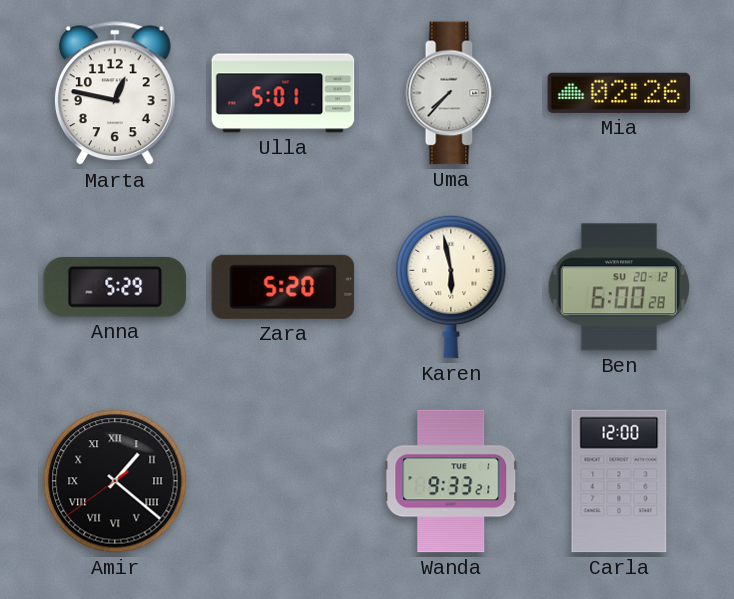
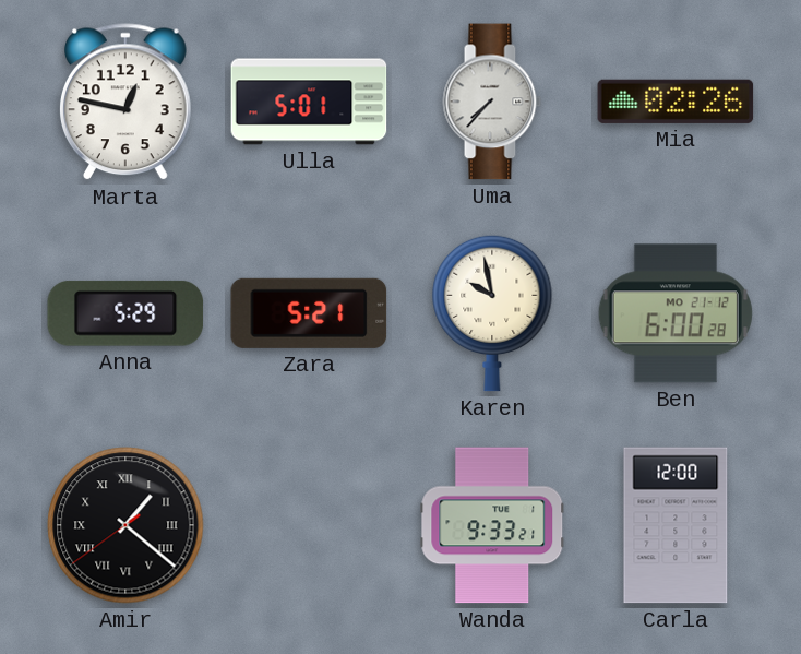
Zara: 5:20 -> 5:21 (309, 313)
Karen: 5:58 -> 9:58 (492, 313)
Ben date: SU 20-12 -> MO 21-12 (676, 313)
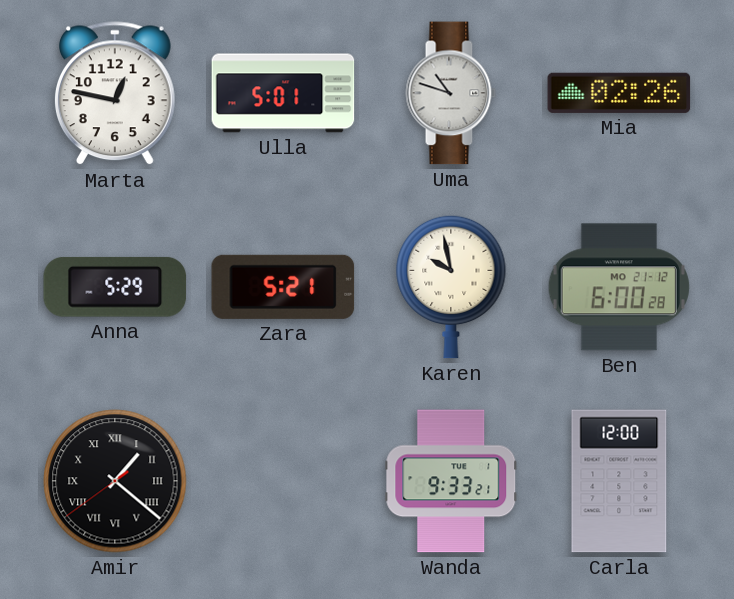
Uma: 7:37 -> 10:48 (451, 93)
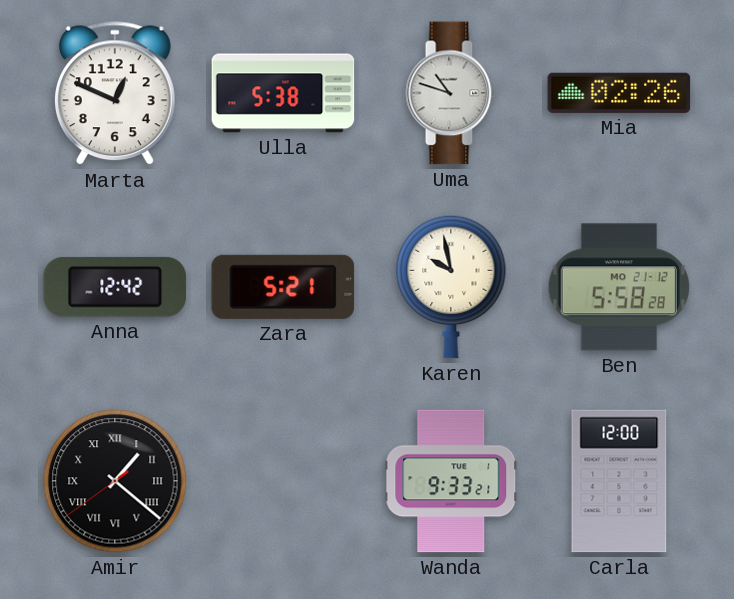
Marta: 12:47 -> 12:49 (115, 94)
Ulla: 5:01 -> 5:38 (283, 93)
Anna: 5:29 -> 12:42 (115, 287)
Ben: 6:00 -> 5:58 (619, 287)
